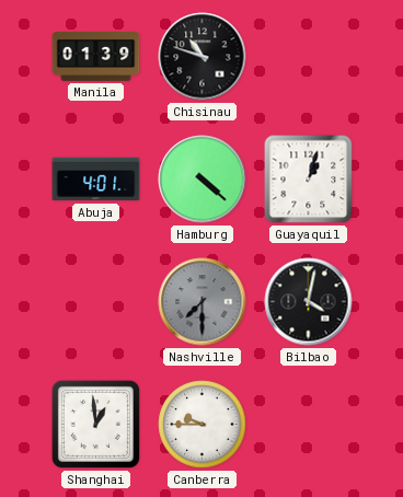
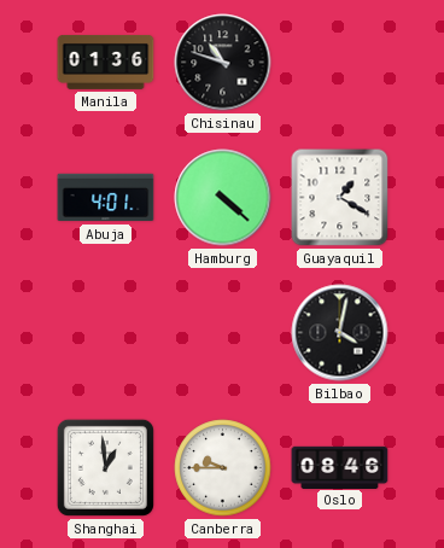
Manila: 01:39 -> 01:36 (106, 63)
Guayaquil: 1:03 -> 1:20 (340, 198)
Nashville: 7:30 -> none (203, 302)
Oslo: none -> 08:46 (340, 467)
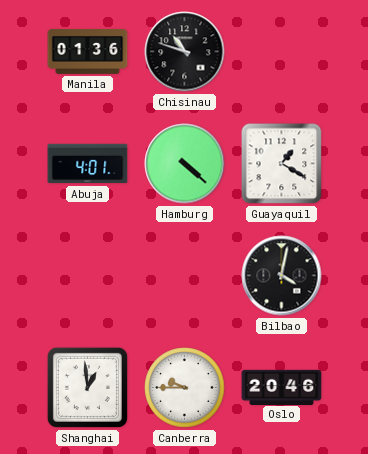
Oslo: 08:46 -> 20:46 (282, 387)
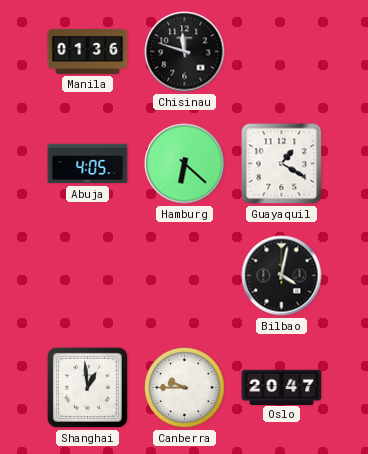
Chisinau: 10:48 -> 11:48 (185, 52)
Abuja: 4:01 -> 4:05 (88, 164)
Hamburg: 4:22 -> 6:22 (185, 164)
Oslo: 20:46 -> 20:47 (282, 387)
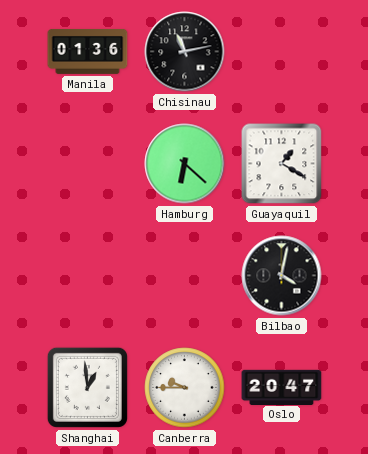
Chisinau: 11:48 -> 11:13 (185, 52)
Abuja: 4:05 -> none (88, 164)
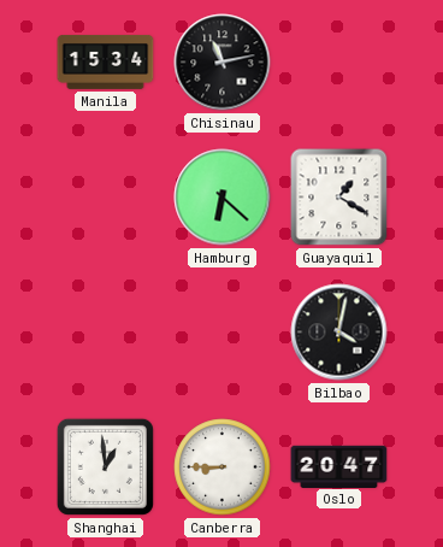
Manila: 01:36 -> 15:34 (106, 63)
Canberra: 9:45 -> 8:45 (223, 467)
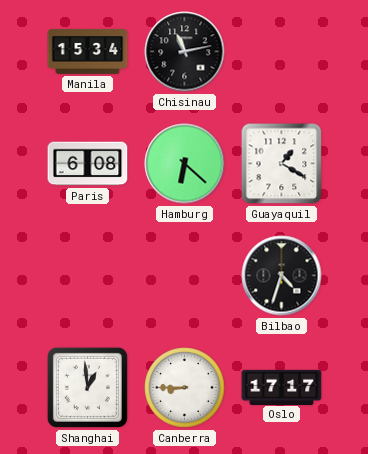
Paris: none -> 6:08 (88, 164)
Bilbao: 4:02 -> 4:33 (282, 276)
Oslo: 20:47 -> 17:17 (282, 387)
